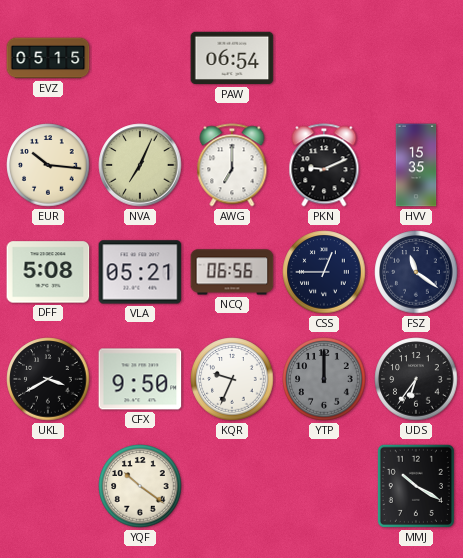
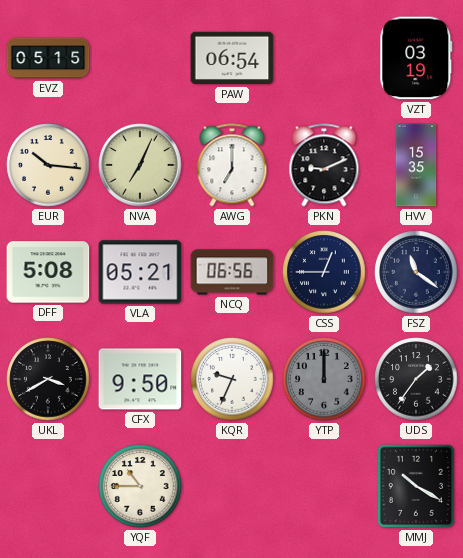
VZT: none -> 03:19 (416, 58)
UDS: 6:36 -> 1:36 (416, 379)
YQF: 10:21 -> 10:45 (140, 486)
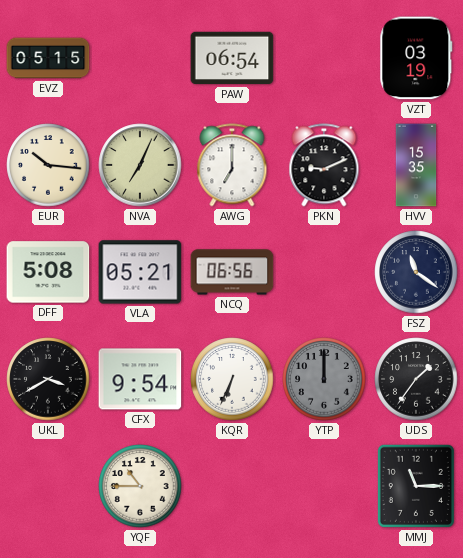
CSS: 12:45 -> none (324, 272)
CFX: 9:50 -> 9:54 (140, 379)
KQR: 9:34 -> 6:34 (232, 379)
MMJ: 10:20 -> 11:15 (416, 486)
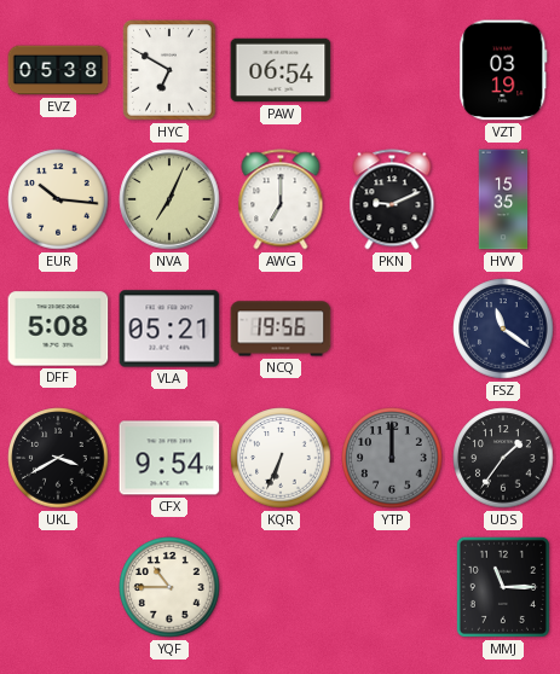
EVZ: 05:15 -> 05:38 (58, 70)
HYC: none -> 6:50 (169, 70)
NCQ: 06:56 -> 19:56 (281, 329)
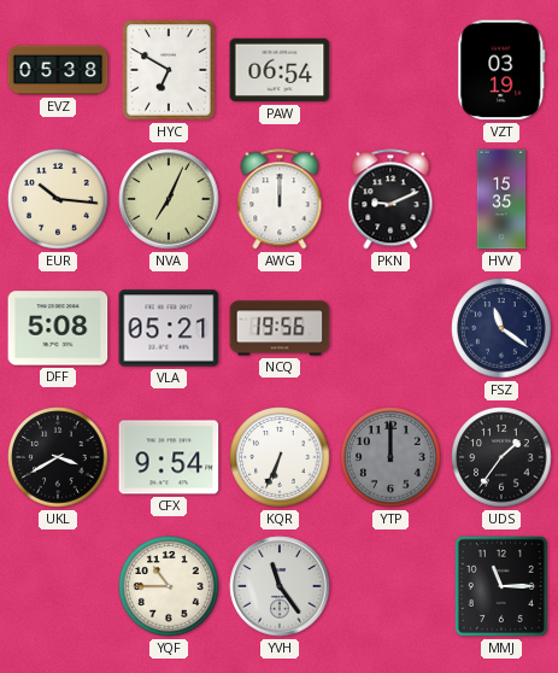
AWG: 7:00 -> 12:00 (280, 199)
YVH: none -> 11:24 (280, 586)
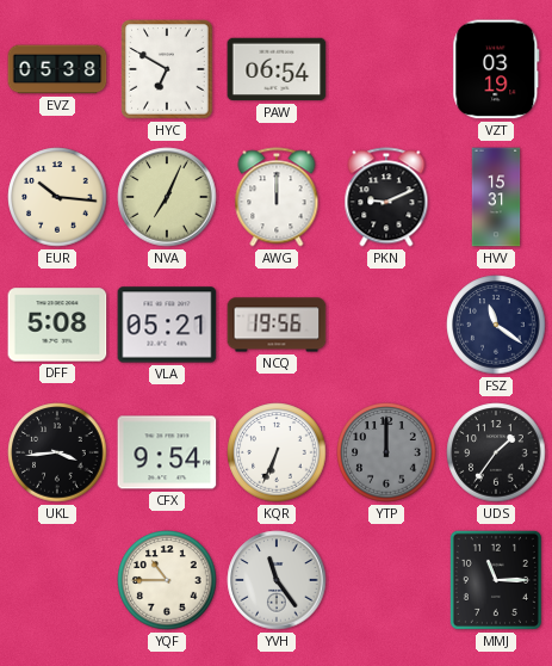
HVV: 15:35 -> 15:31 (496, 197)
UKL: 3:40 -> 3:44 (57, 452)
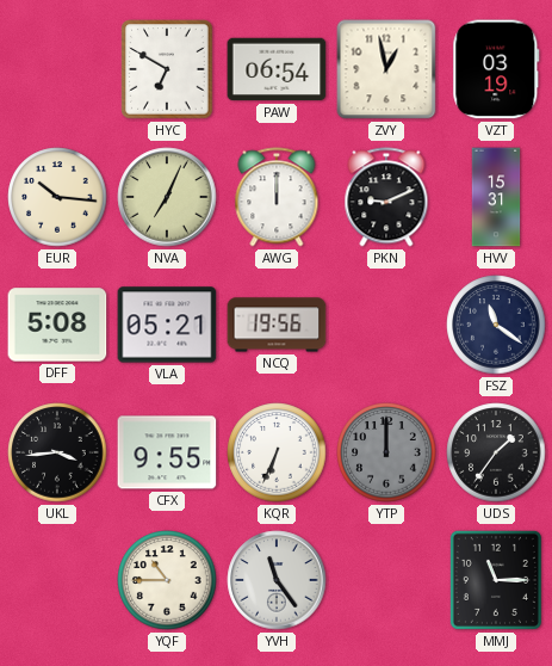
EVZ: 05:38 -> none (57, 69)
ZVY: none -> 12:58 (386, 69)
CFX: 9:54 -> 9:55 (167, 452)
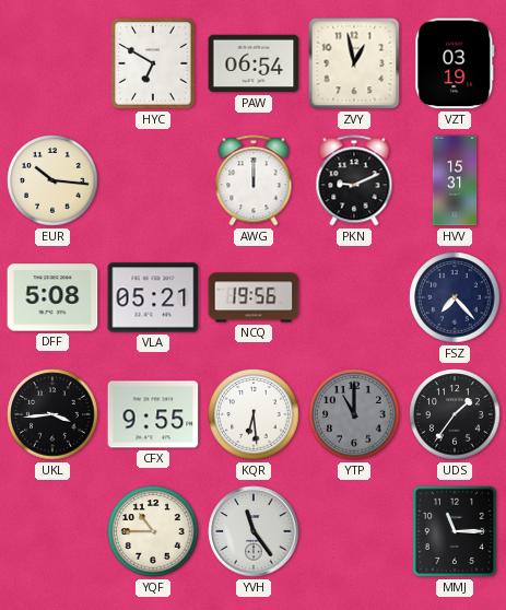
NVA: 7:04 -> none (167, 197)
FSZ: 11:21 -> 7:23 (455, 297)
KQR: 6:34 -> 6:29 (254, 414)
YTP: 12:00 -> 11:00 (354, 414)
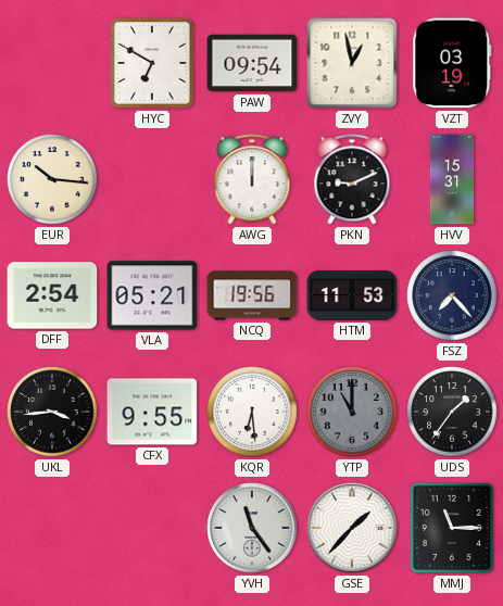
PAW: 06:54 -> 09:54 (252, 63)
DFF: 5:08 -> 2:54 (52, 295)
HTM: none -> 11:53 (352, 295)
YQF: 10:45 -> none (153, 531)
GSE: none -> 1:37 (352, 528)
